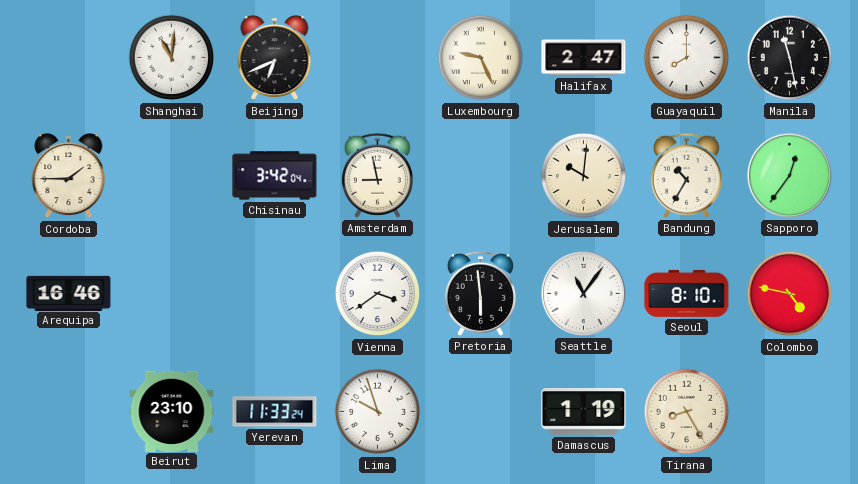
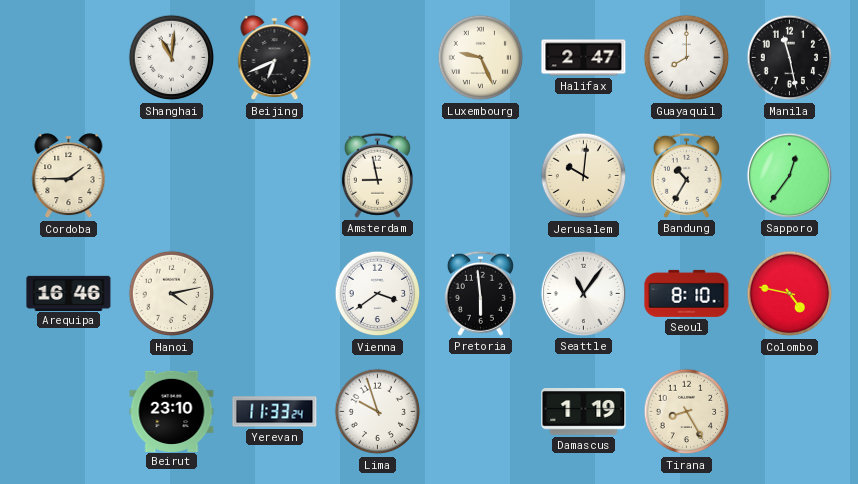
Chisinau: 3:42 -> none (275, 176)
Hanoi: none -> 4:13 (172, 294)
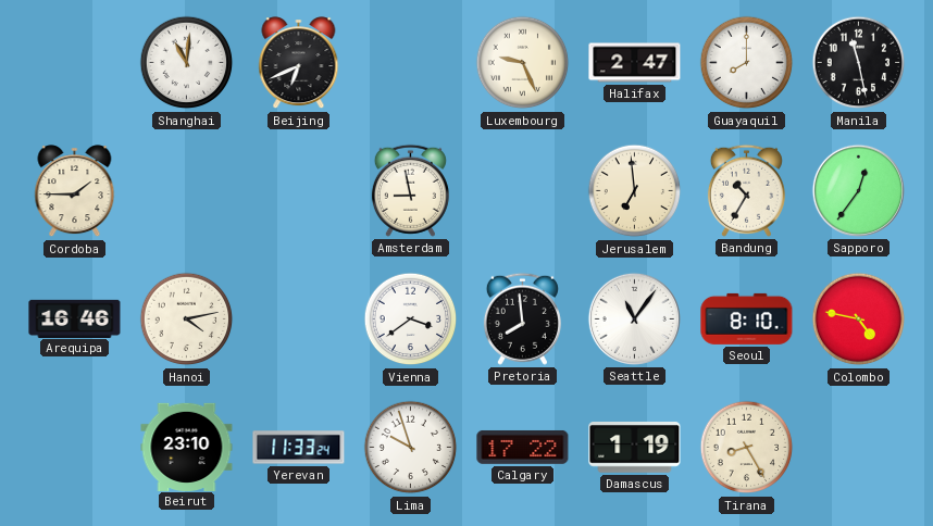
Jerusalem: 10:01 -> 6:59 (635, 191)
Pretoria: 5:59 -> 7:59 (522, 318)
Calgary: none -> 17:22 (523, 447)
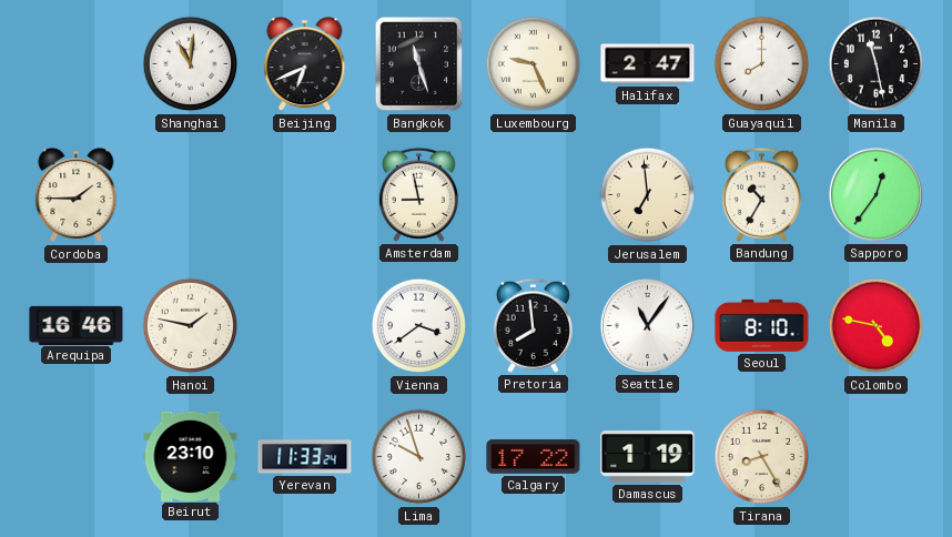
Bangkok: none -> 11:27 (419, 64)
Hanoi: 4:13 -> 1:47 (191, 326)
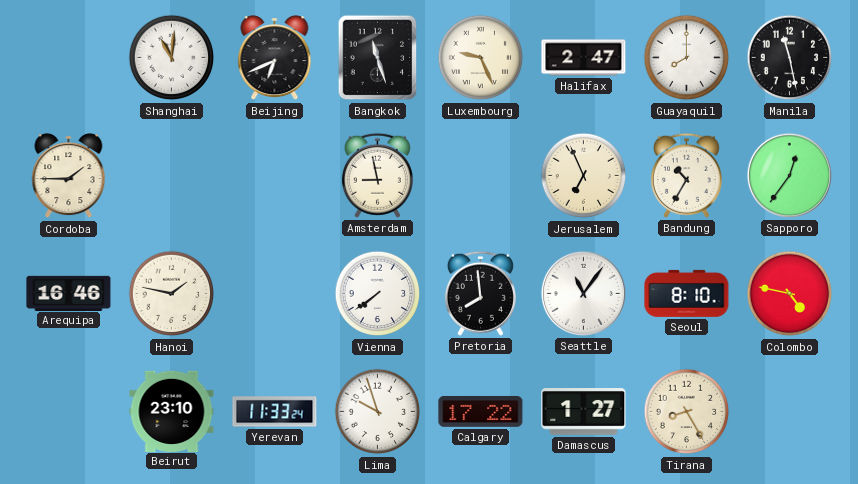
Jerusalem: 6:59 -> 6:56 (584, 176)
Vienna: 3:39 -> 7:39 (378, 294)
Damascus: 1:19 -> 1:27 (584, 412)
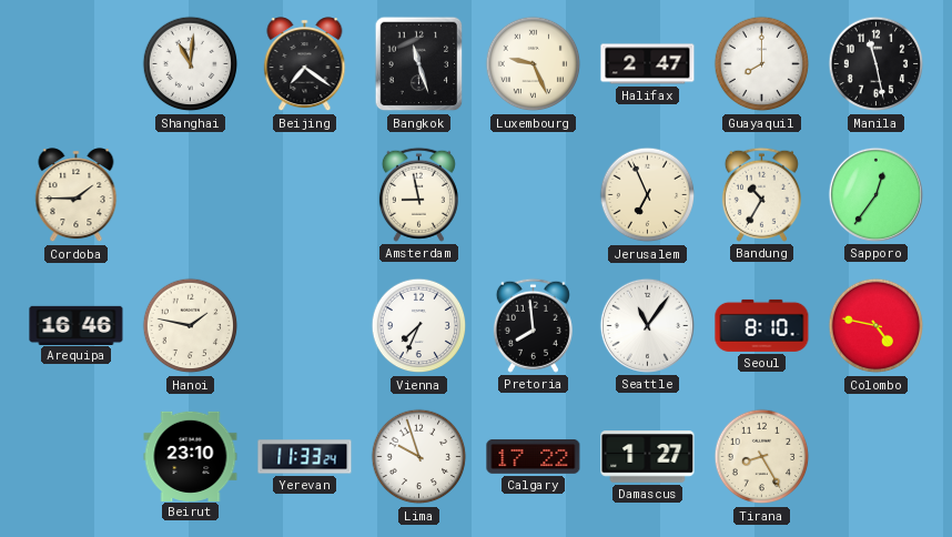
Beijing: 6:41 -> 7:21 (305, 64)
Vienna: 7:39 -> 7:34 (419, 326)
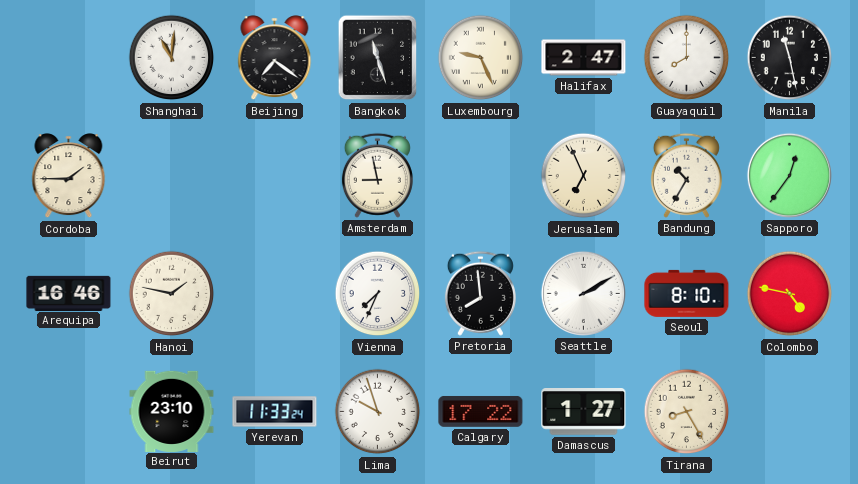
Seattle: 11:06 -> 2:10 (583, 293)
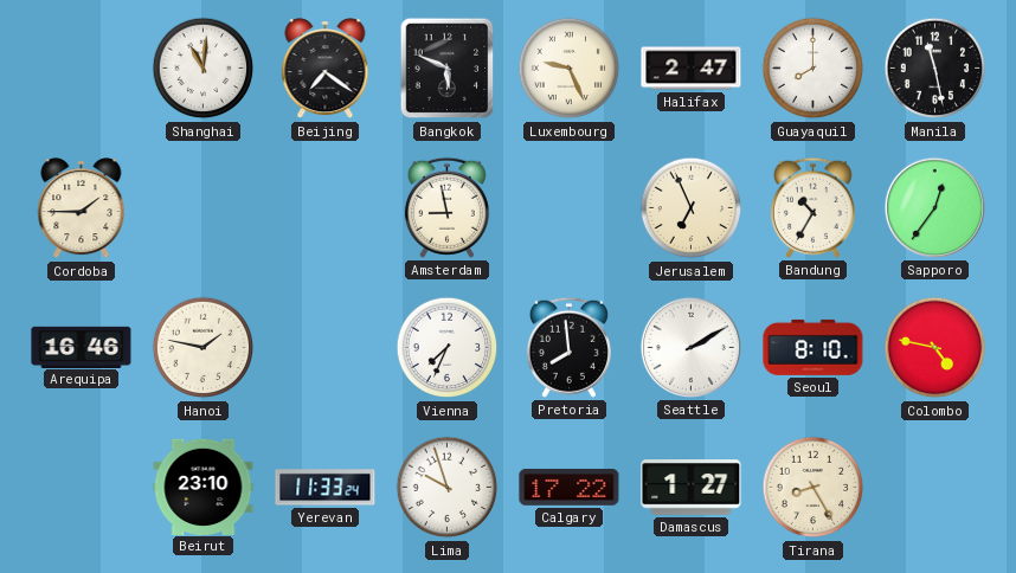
Bangkok: 11:27 -> 5:49 (448, 69)
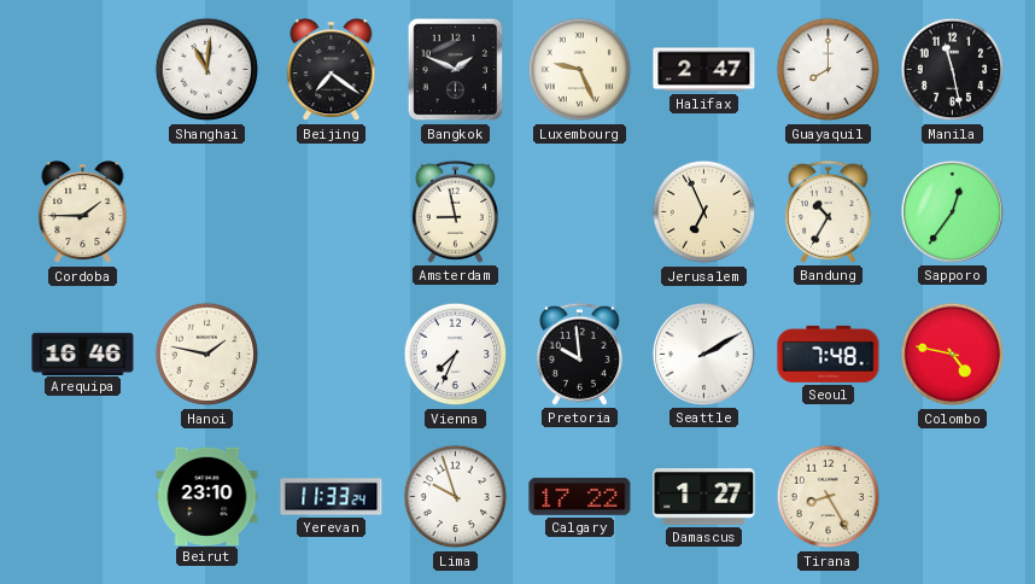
Bangkok: 5:49 -> 1:49 (456, 70)
Pretoria: 7:59 -> 9:59 (579, 354)
Seoul: 8:10 -> 7:48 (829, 354)
